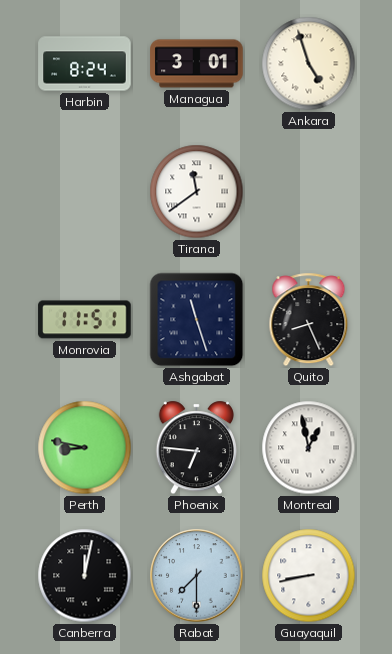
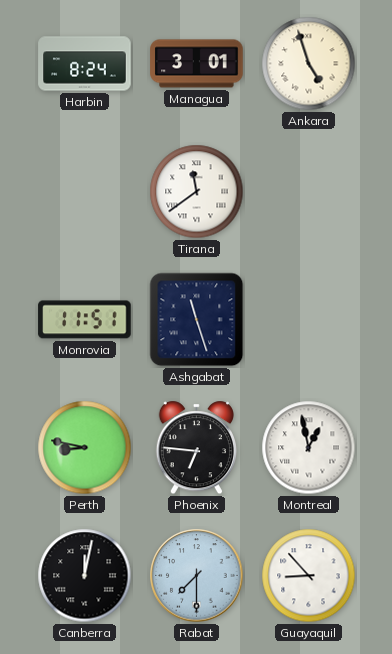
Quito: 8:26 -> none (309, 320)
Guayaquil: 8:43 -> 8:53 (309, 576)
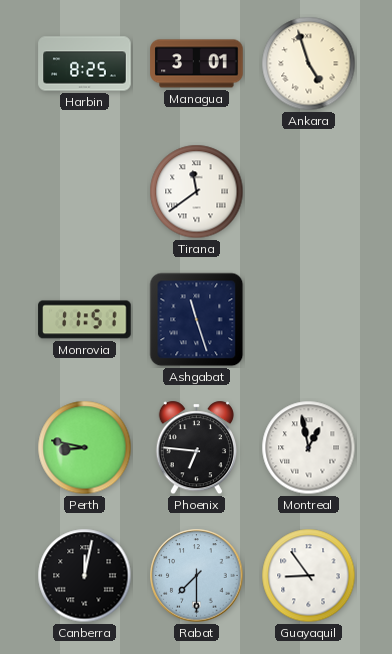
Harbin: 8:24 -> 8:25 (85, 64)
Guayaquil: 8:53 -> 8:54 (309, 576)
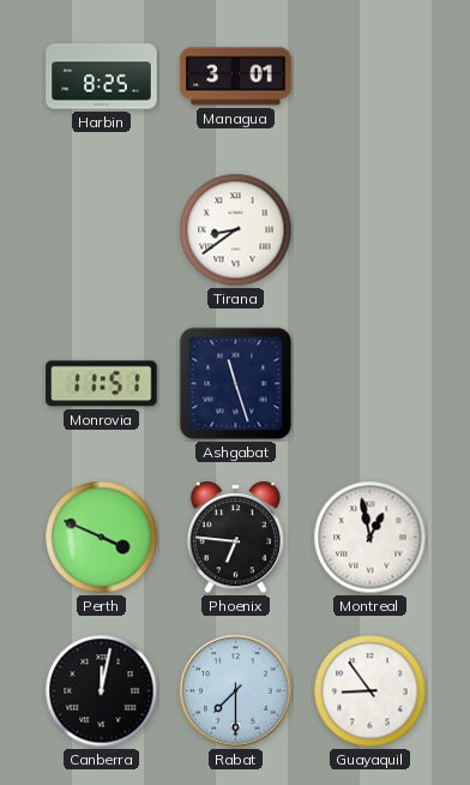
Ankara: 4:57 -> none (309, 64)
Tirana: 11:39 -> 8:39 (236, 230)
Perth: 8:47 -> 3:49 (102, 538)
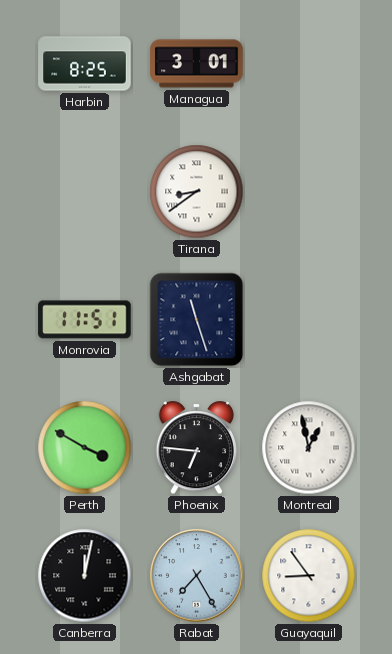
Perth: 3:49 -> 3:50 (85, 448)
Rabat: 7:30 -> 7:25 (197, 576)
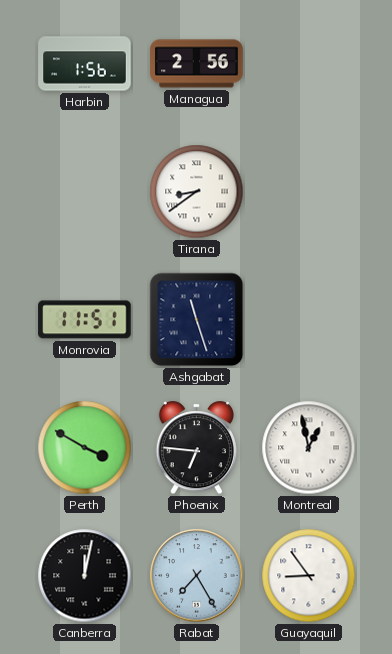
Harbin: 8:25 -> 1:56 (85, 64)
Managua: 3:01 -> 2:56 (197, 64)
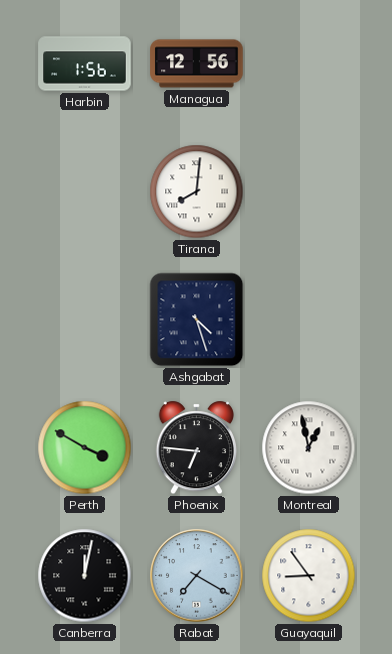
Managua: 2:56 -> 12:56 (197, 64)
Tirana: 8:39 -> 8:01 (197, 192)
Monrovia: 11:51 -> none (85, 320)
Ashgabat: 11:27 -> 4:27 (197, 320)
Rabat: 7:25 -> 7:20 (197, 576)
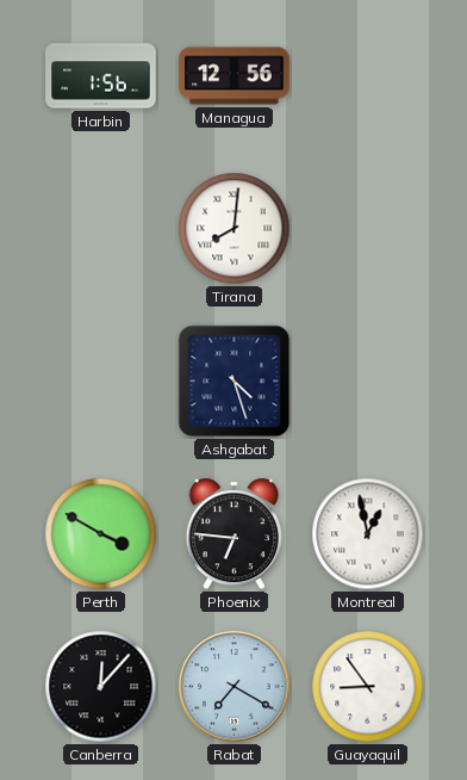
Canberra: 12:02 -> 12:07 (101, 687)
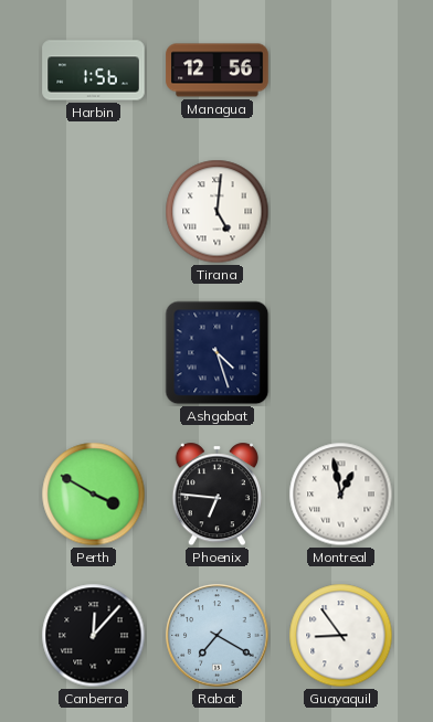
Tirana: 8:01 -> 5:01 (218, 212)
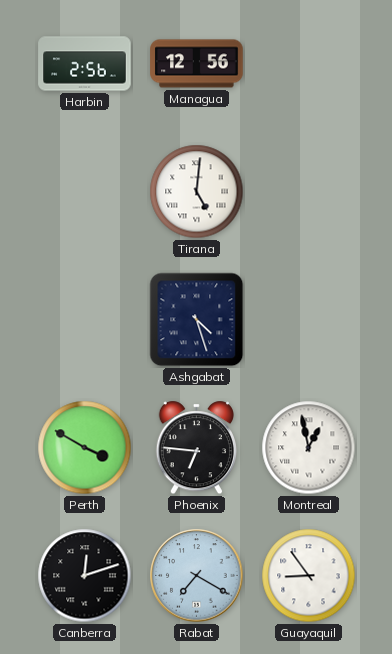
Harbin: 1:56 -> 2:56 (85, 64)
Canberra: 12:07 -> 12:12 (85, 576)
